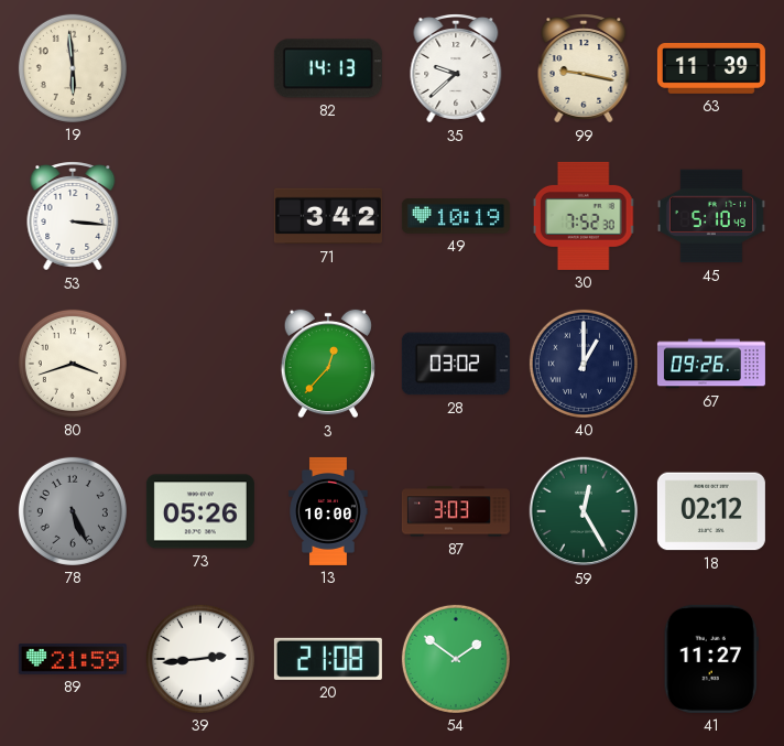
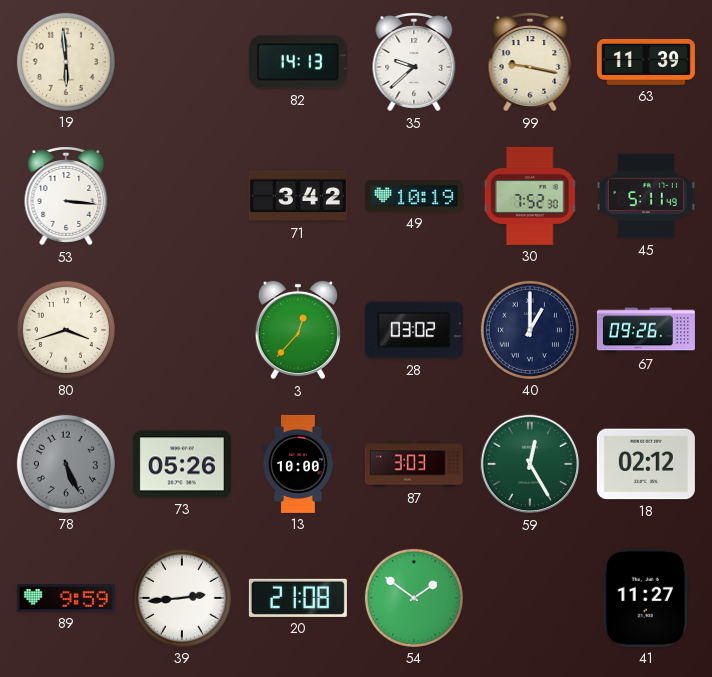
45: 5:10 -> 5:11 (646, 196)
89: 21:59 -> 9:59 (66, 599)
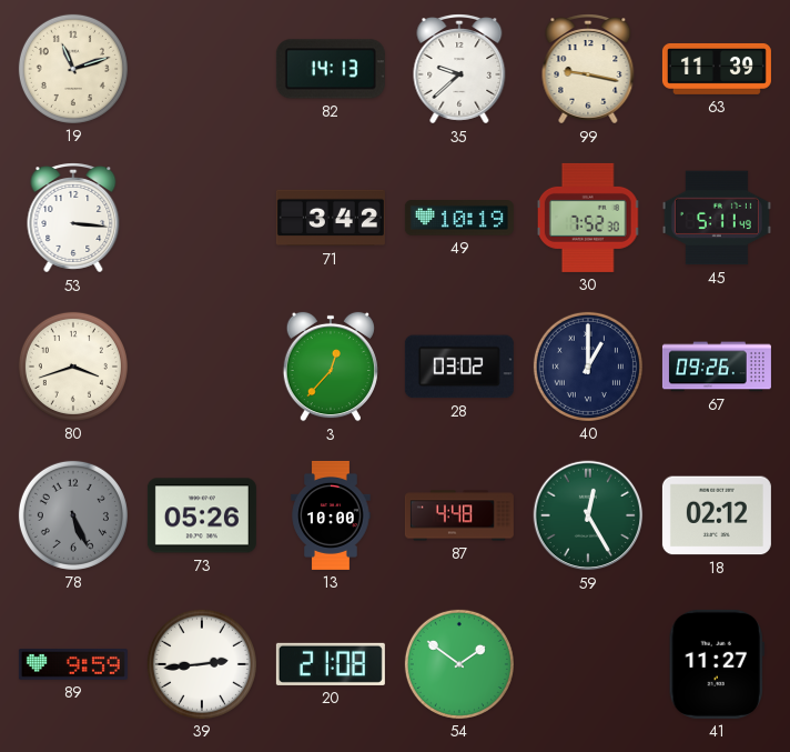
19: 5:59 -> 11:12 (73, 69)
87: 3:03 -> 4:48 (459, 515)
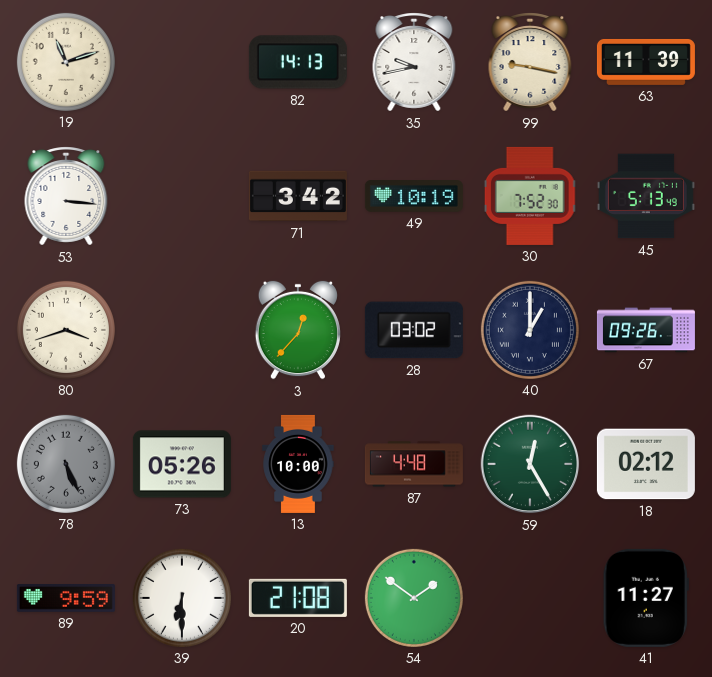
35: 9:38 -> 9:43 (414, 62)
45: 5:11 -> 5:13 (646, 196)
39: 2:44 -> 6:30 (182, 598)
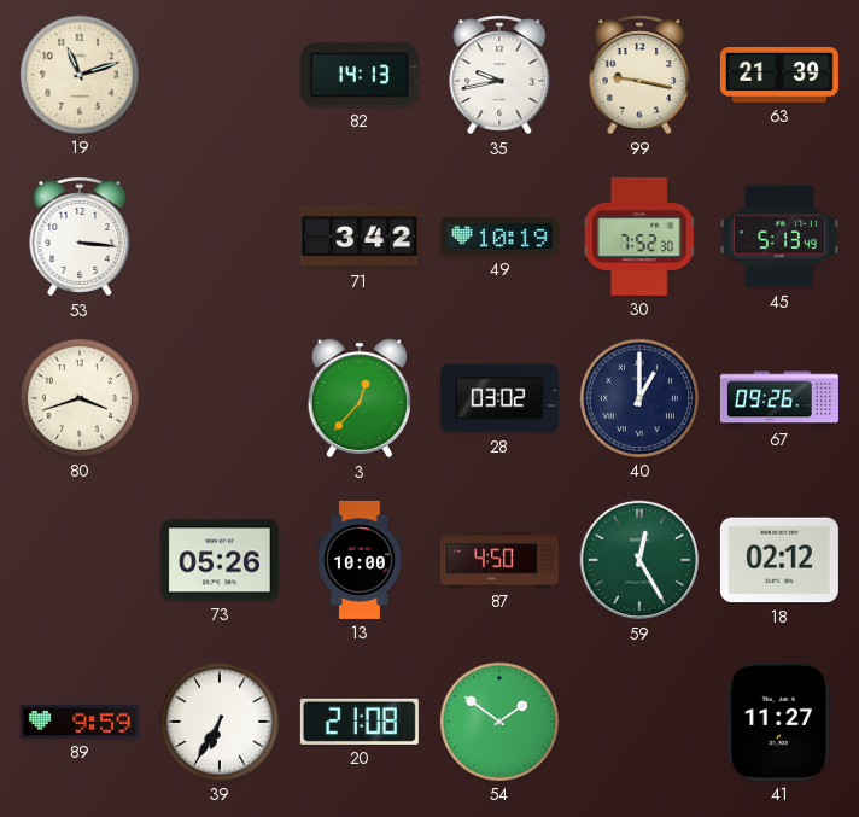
63: 11:39 -> 21:39 (779, 75)
78: 5:26 -> none (66, 464)
87: 4:48 -> 4:50 (499, 560)
39: 6:30 -> 6:35 (220, 722)
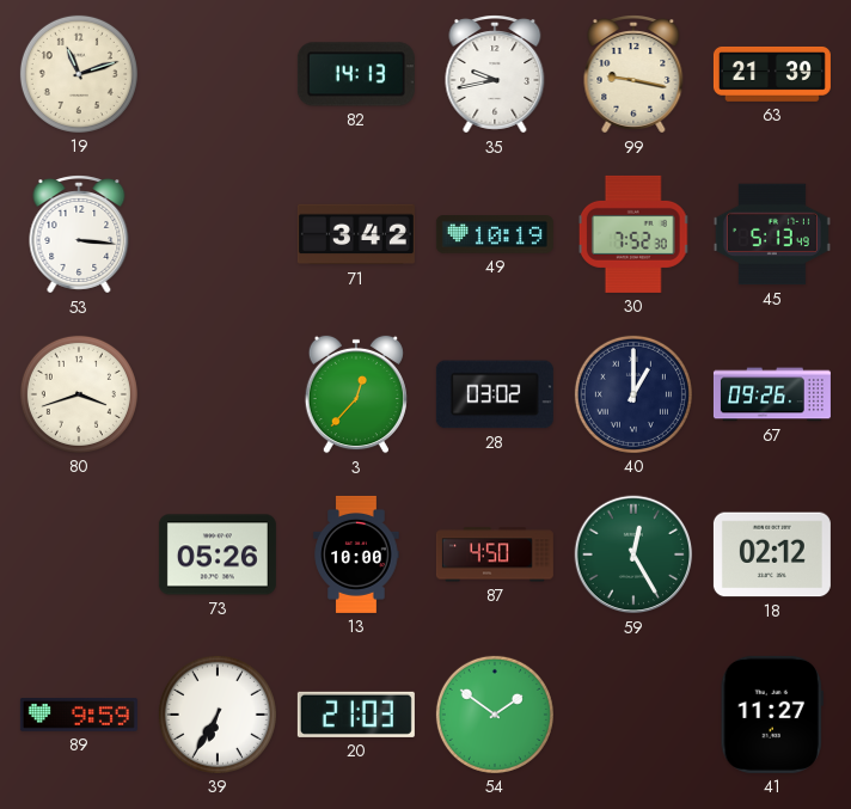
20: 21:08 -> 21:03 (356, 715)
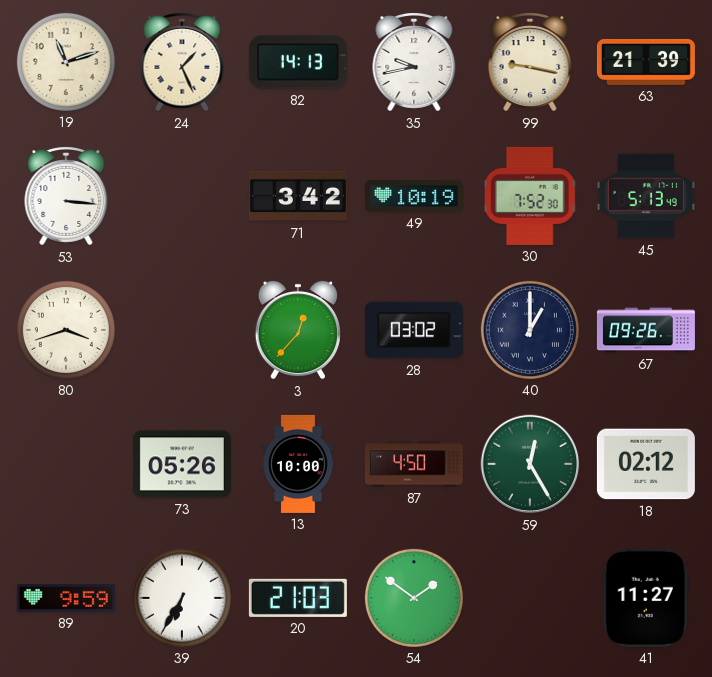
24: none -> 1:26 (182, 62)
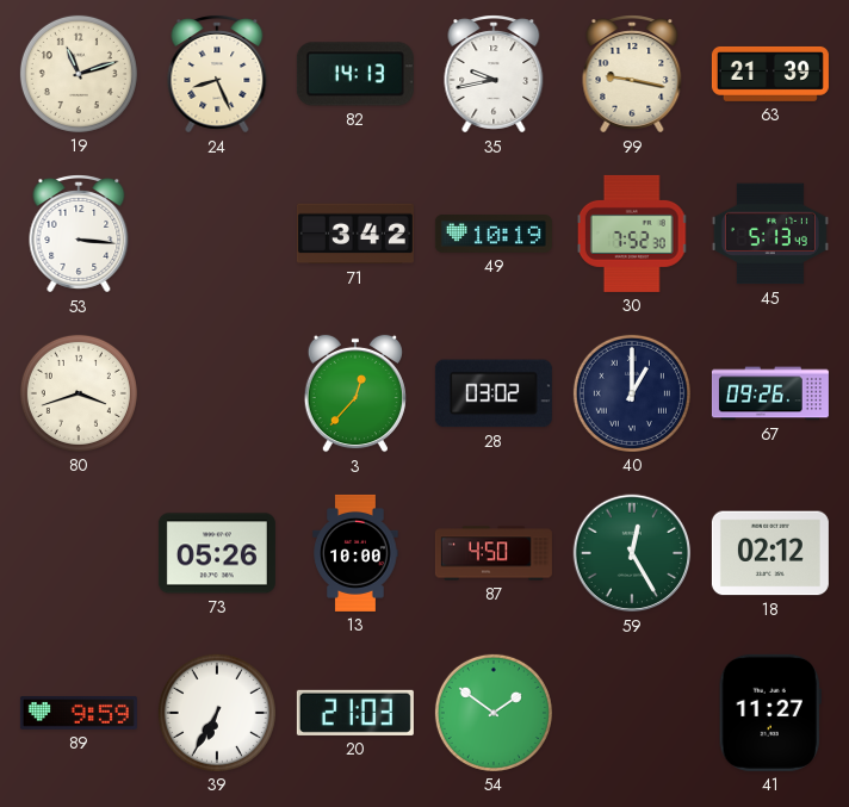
24: 1:26 -> 8:26 (217, 74)
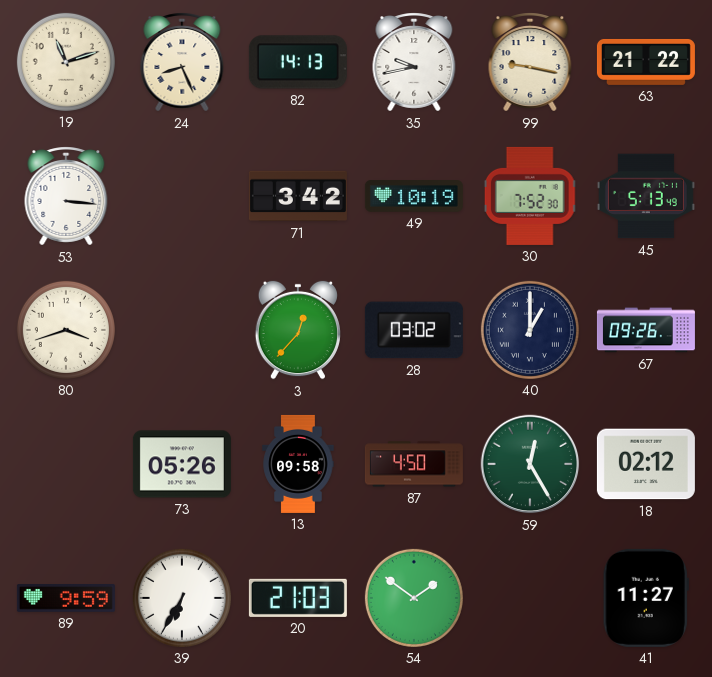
63: 21:39 -> 21:22 (646, 62)
13: 10:00 -> 09:58 (298, 464)
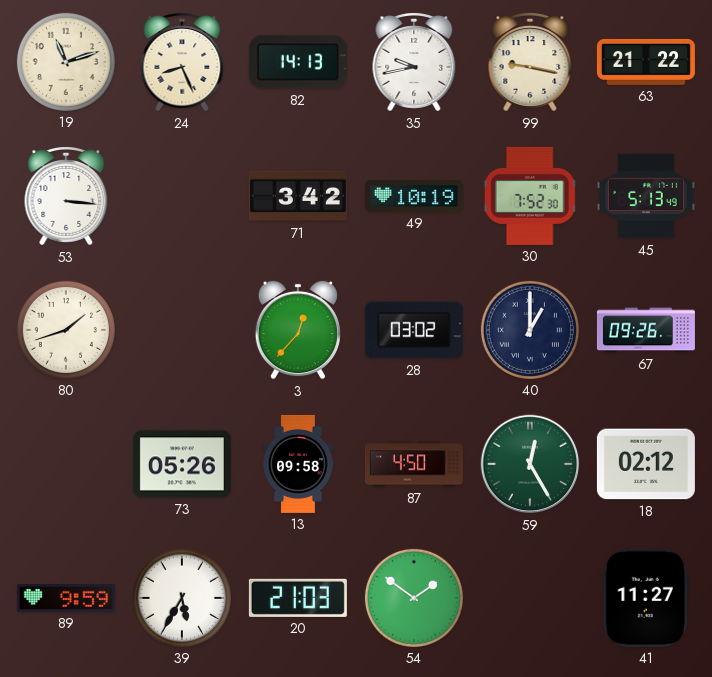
80: 3:42 -> 1:42 (66, 330)
39: 6:35 -> 5:35 (182, 598)
